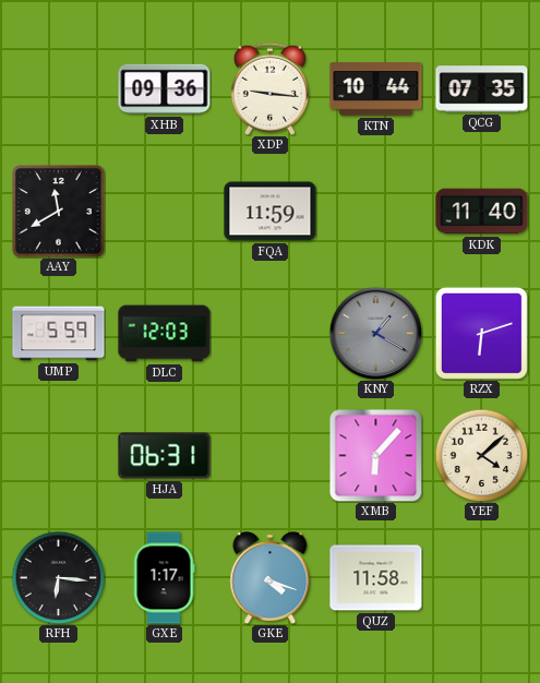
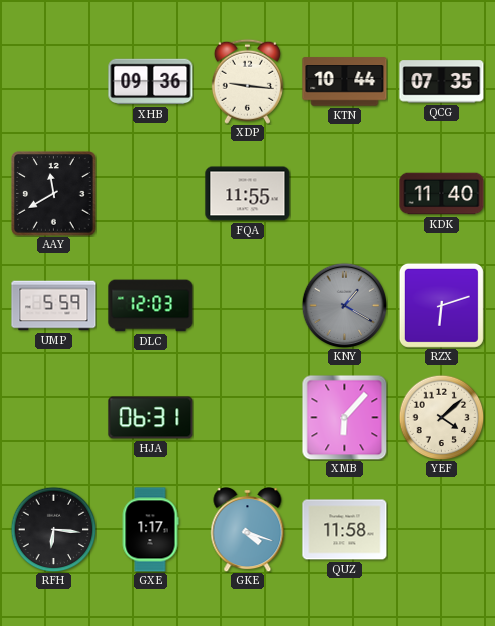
FQA: 11:59 -> 11:55 (248, 194)
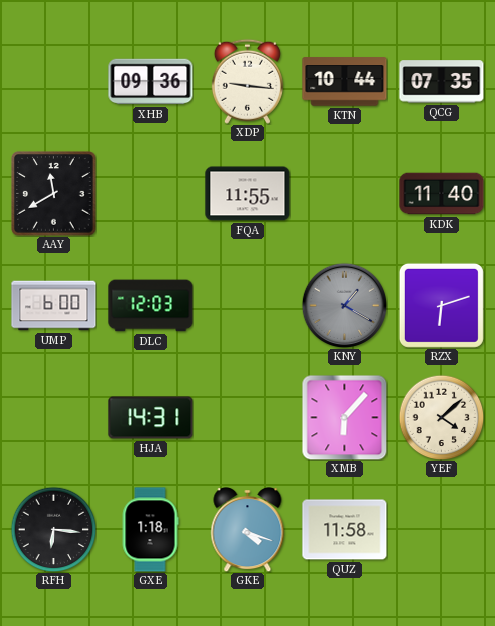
UMP: 5:59 -> 6:00 (54, 306)
HJA: 06:31 -> 14:31 (151, 418)
GXE: 1:17 -> 1:18 (150, 530)
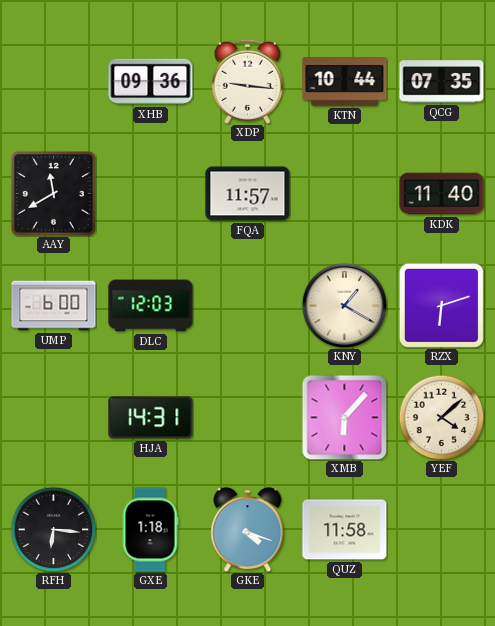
FQA: 11:55 -> 11:57 (248, 194)
KNY dial: grey -> cream (344, 305)
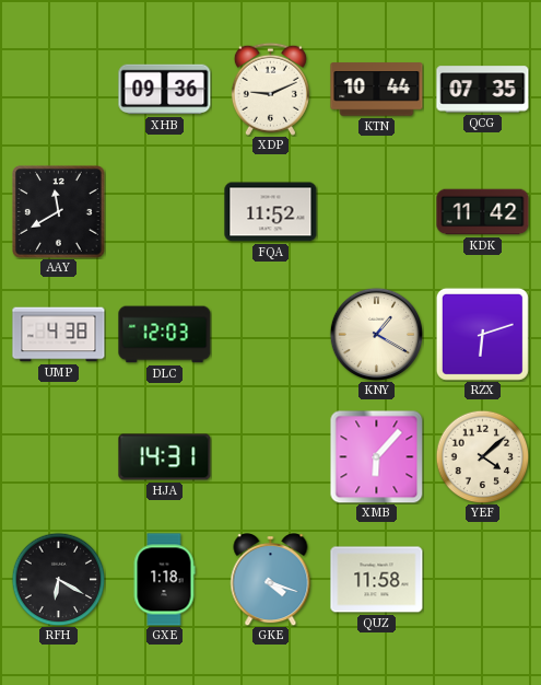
XDP: 9:16 -> 9:11 (270, 89)
FQA: 11:57 -> 11:52 (271, 212)
KDK: 11:40 -> 11:42 (483, 212)
UMP: 6:00 -> 4:38 (59, 335)
RFH: 6:16 -> 6:20 (58, 579)
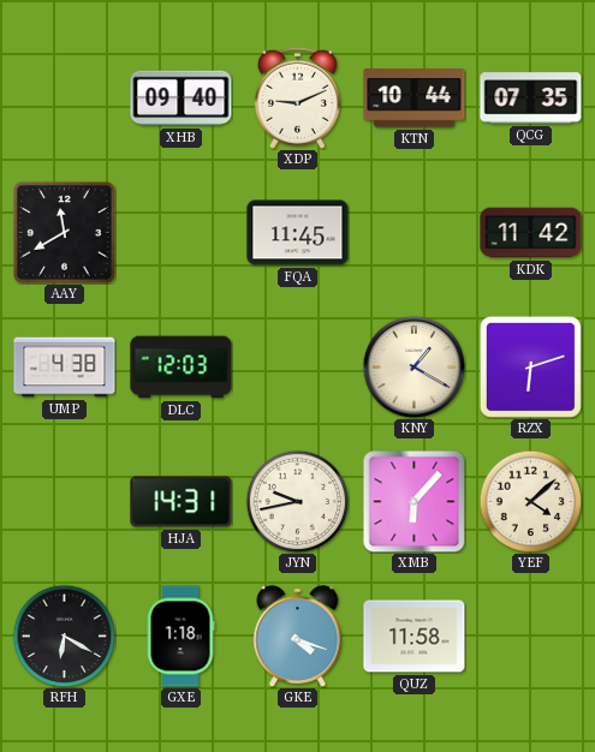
XHB: 09:36 -> 09:40 (182, 99)
FQA: 11:52 -> 11:45 (298, 233)
JYN: none -> 9:43 (297, 501)
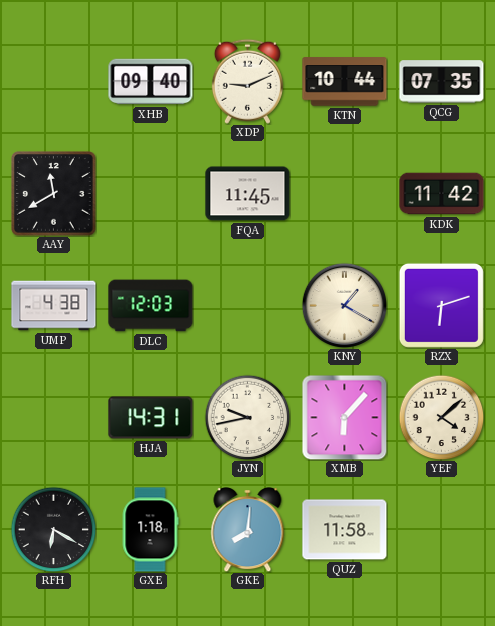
GKE: 4:18 -> 8:01 (248, 530)
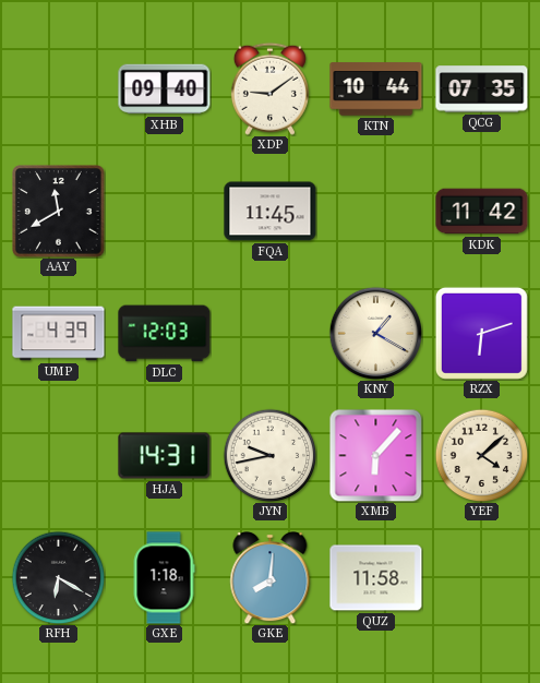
XDP: 9:11 -> 9:09 (269, 88)
UMP: 4:38 -> 4:39 (59, 334)
